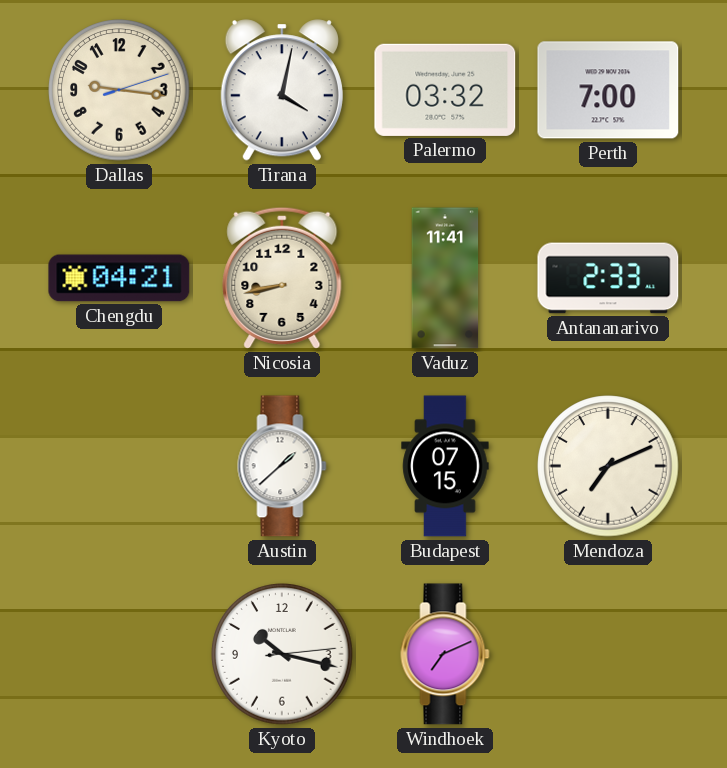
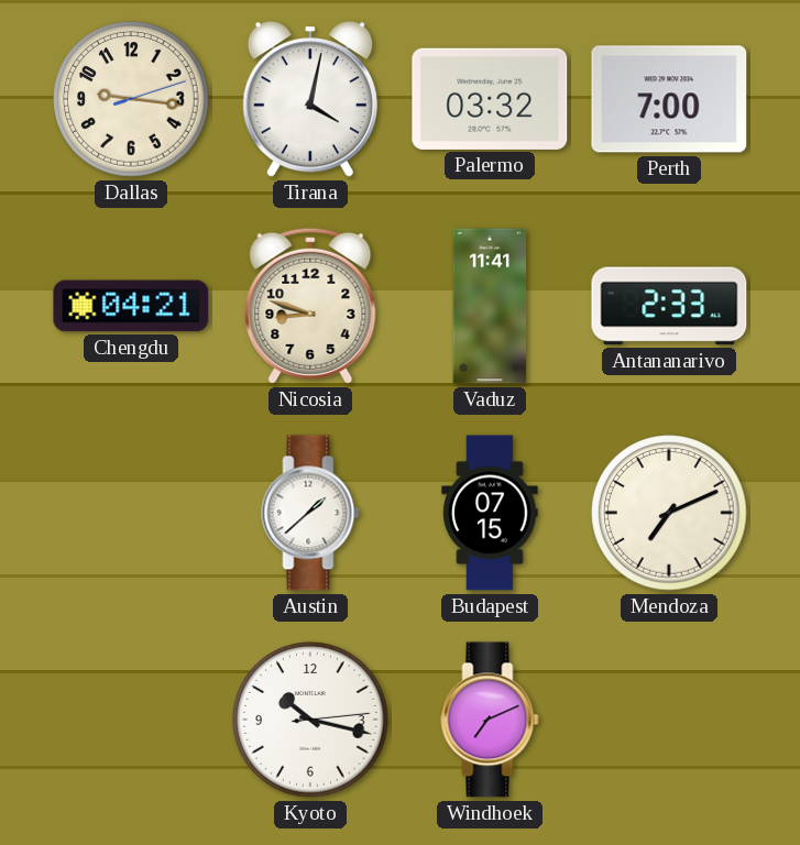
Nicosia: 8:43 -> 8:48 (310, 306)
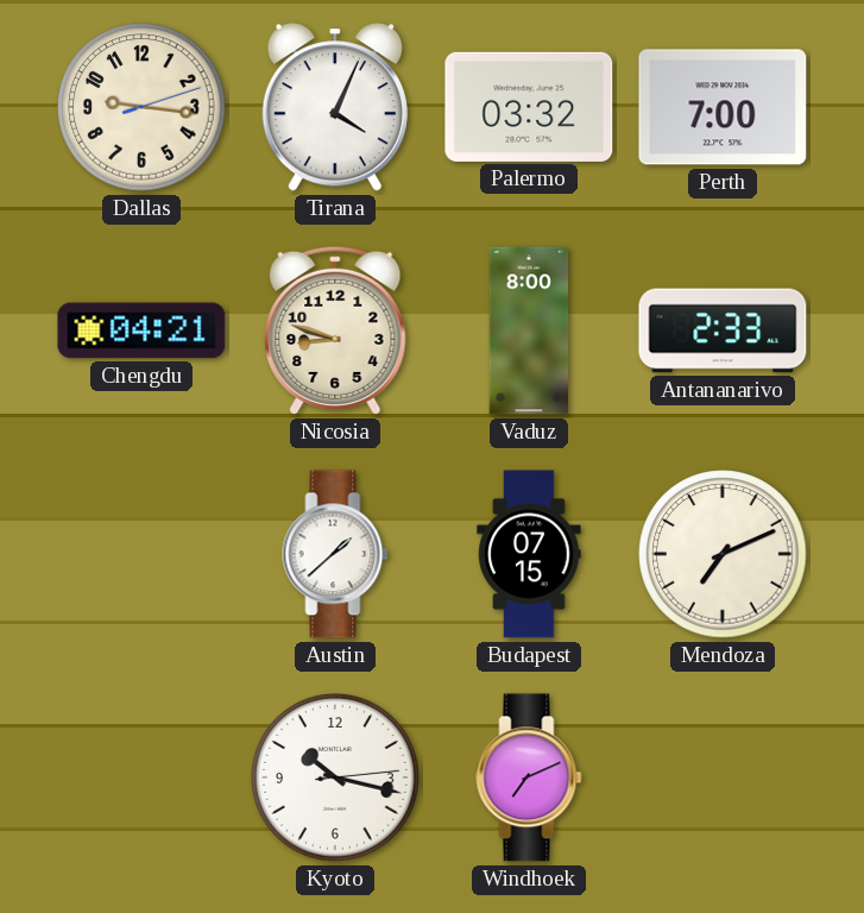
Tirana: 4:02 -> 4:04 (335, 107)
Vaduz: 11:41 -> 8:00 (529, 330)
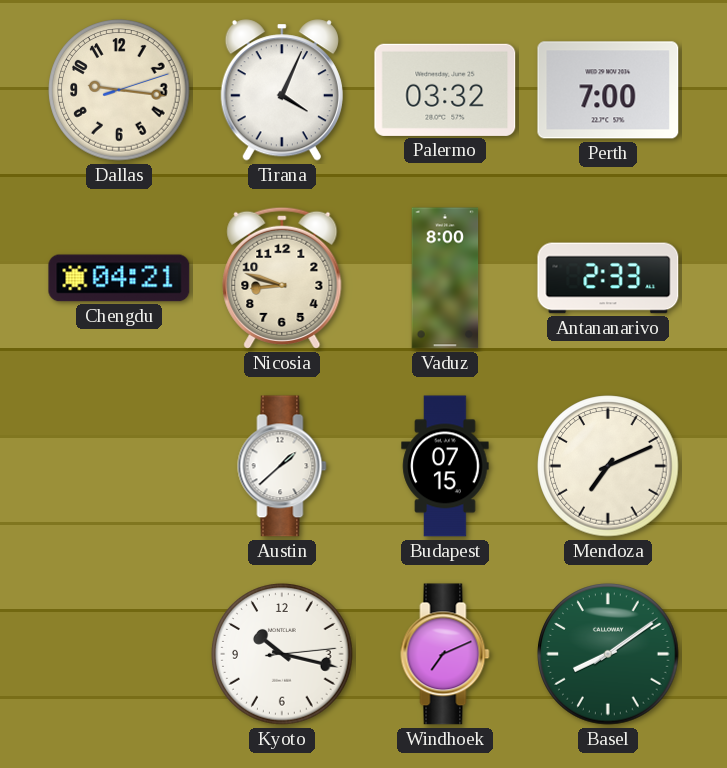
Basel: none -> 8:09 (608, 654)
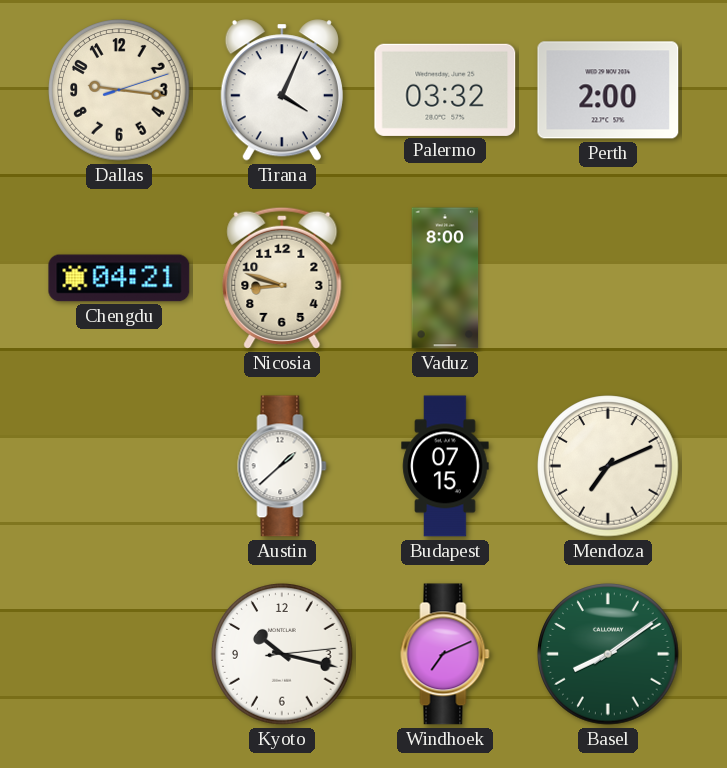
Perth: 7:00 -> 2:00 (608, 90)
Antananarivo: 2:33 -> none (608, 278)
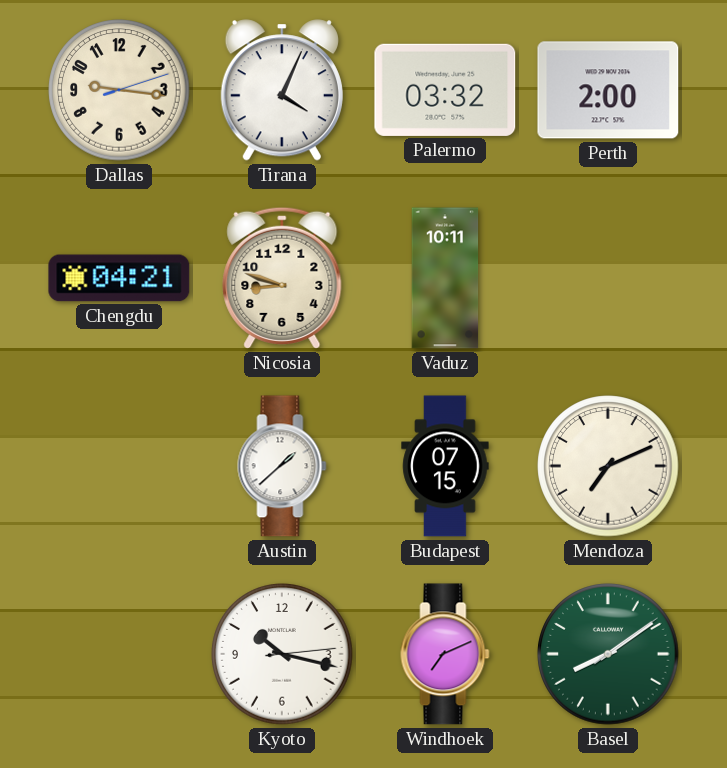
Vaduz: 8:00 -> 10:11 (445, 278)
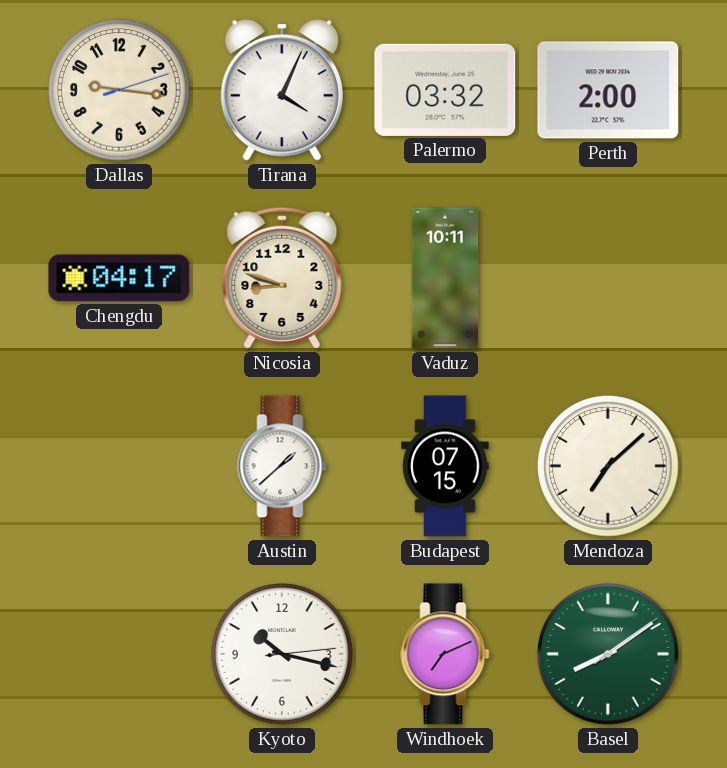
Chengdu: 04:21 -> 04:17 (119, 278)
Mendoza: 7:11 -> 7:08 (608, 466)
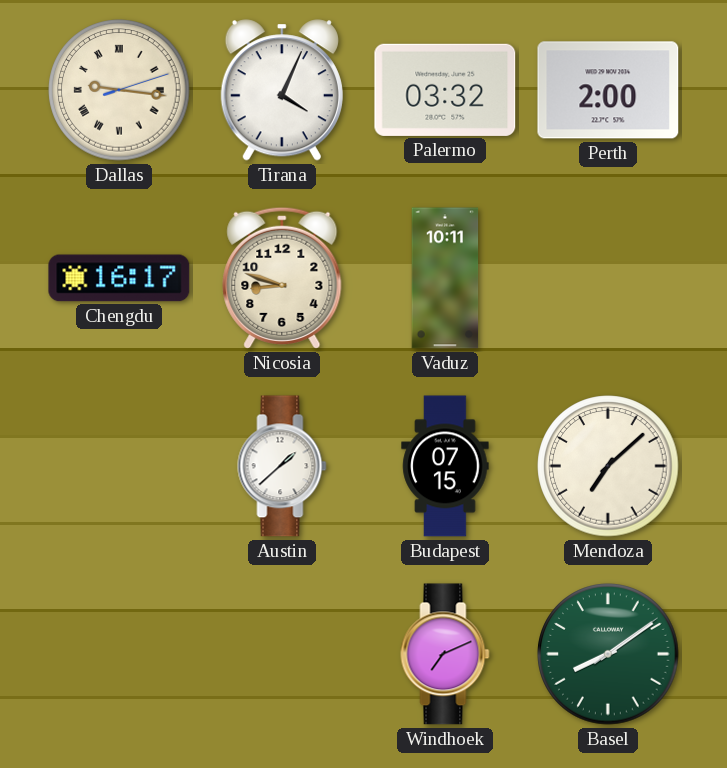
Dallas numerals: Arabic -> Roman (119, 90)
Chengdu: 04:17 -> 16:17 (119, 278)
Kyoto: 10:17 -> none (282, 654)
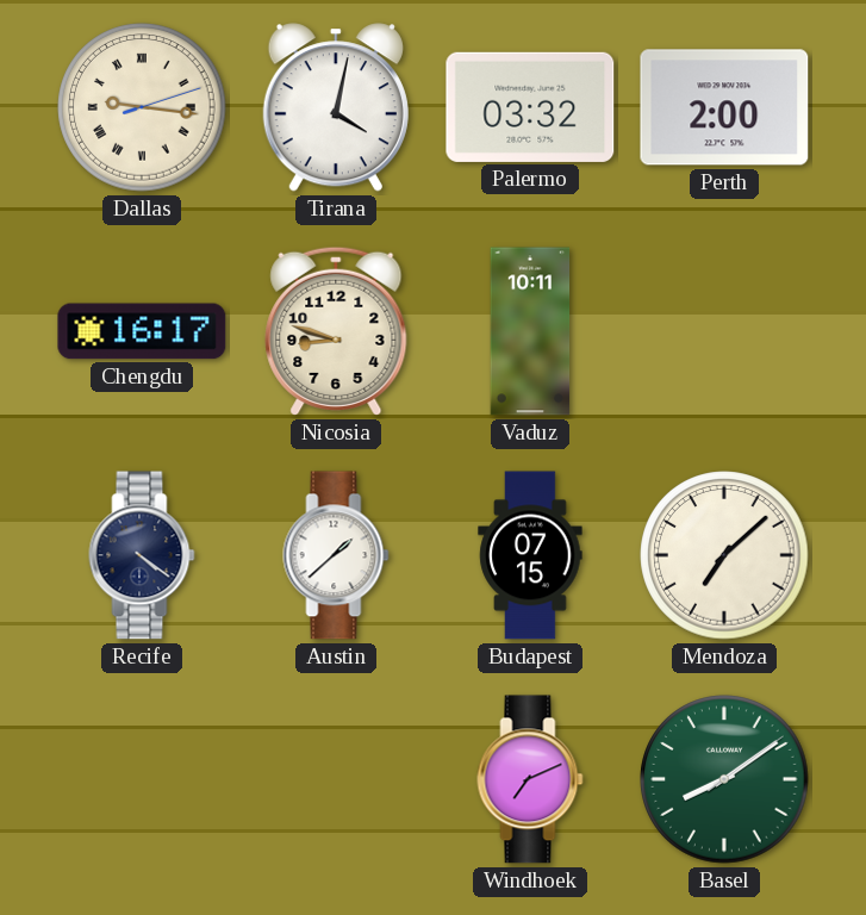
Tirana: 4:04 -> 4:02 (336, 107)
Recife: none -> 4:21 (142, 555)
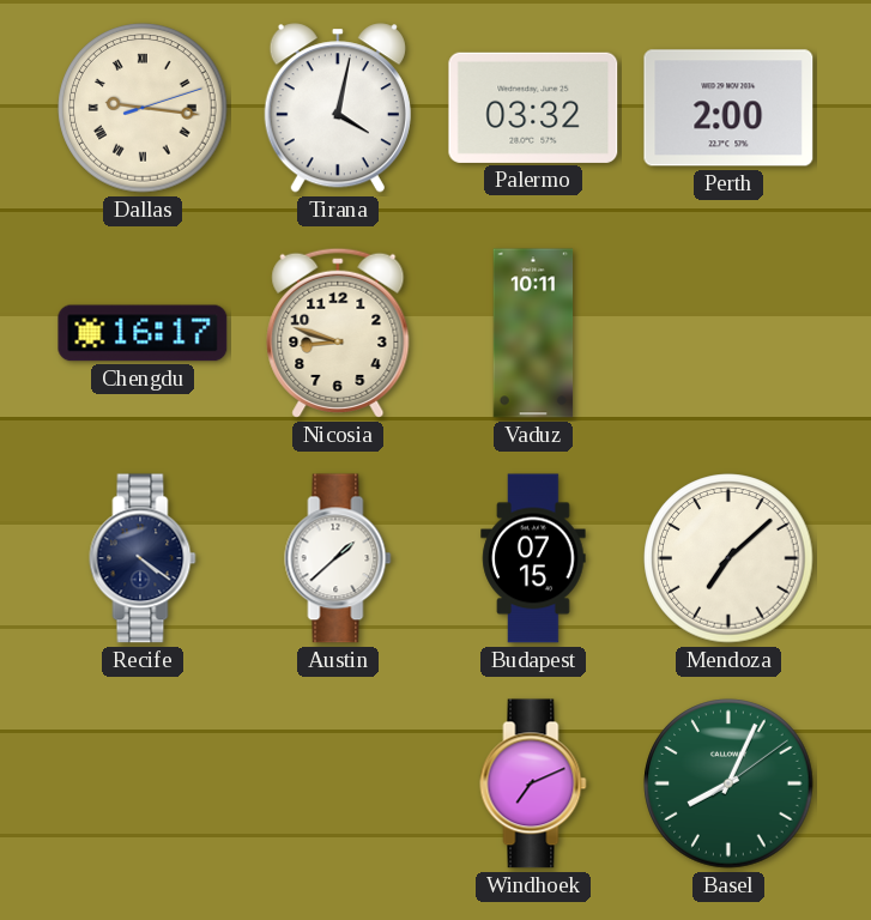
Basel: 8:09 -> 8:04 (728, 783)
